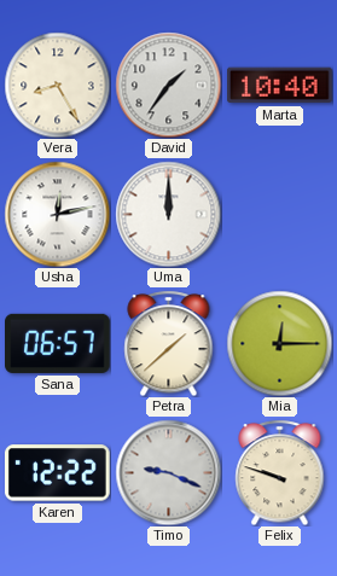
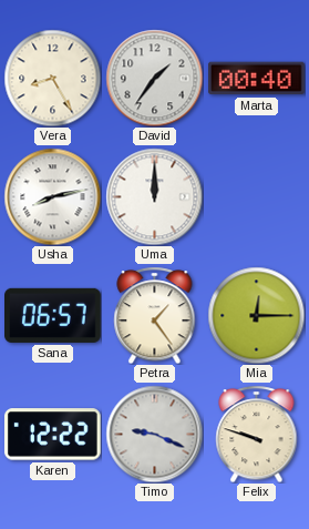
Marta: 10:40 -> 00:40 (257, 79)
Usha: 12:13 -> 8:13 (52, 196)
Petra: 1:38 -> 1:24 (155, 315)
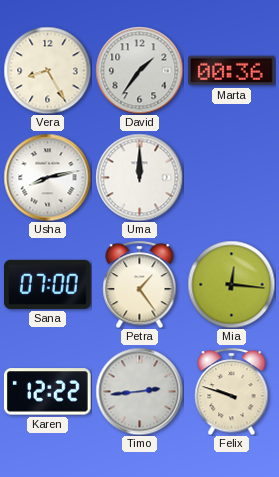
Marta: 00:40 -> 00:36 (232, 71)
Sana: 06:57 -> 07:00 (48, 284)
Mia: 12:15 -> 12:16 (231, 284)
Timo: 9:19 -> 2:44 (139, 391)
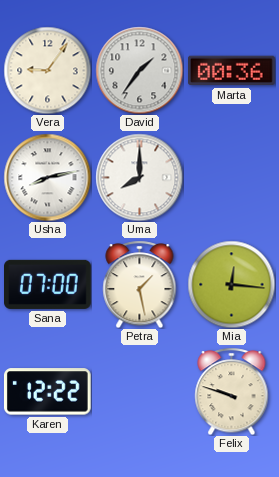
Vera: 8:25 -> 9:06 (47, 70)
Uma: 12:00 -> 8:00 (139, 177)
Petra: 1:24 -> 1:28 (140, 284)
Timo: 2:44 -> none (139, 391)
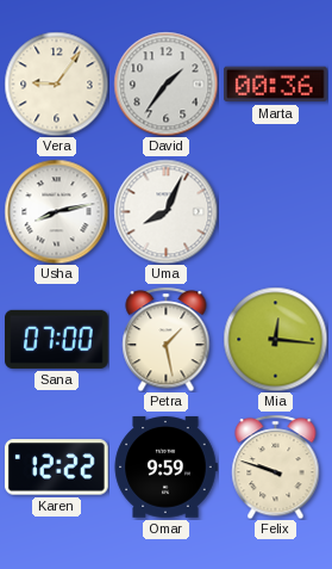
Uma: 8:00 -> 8:04 (165, 211)
Omar: none -> 9:59 (165, 468)
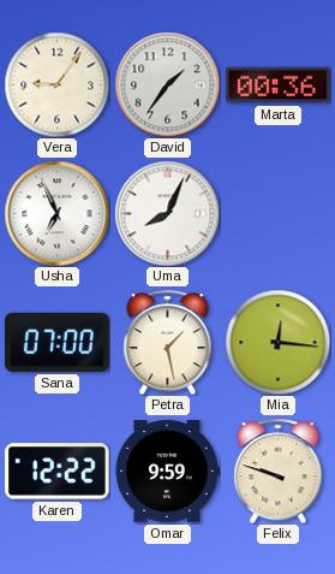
Usha: 8:13 -> 6:56 (56, 213)
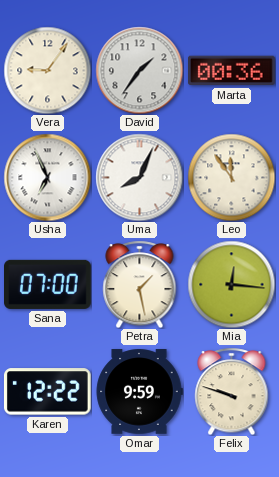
Leo: none -> 11:54 (231, 177)
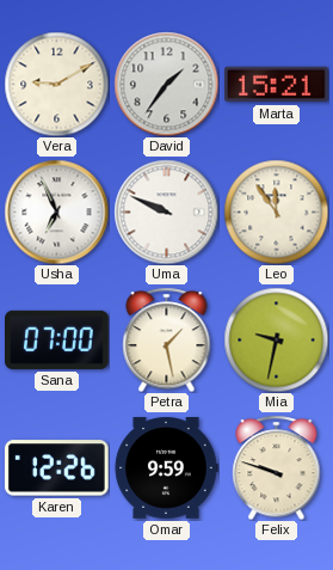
Vera: 9:06 -> 9:10 (56, 84)
Marta: 00:36 -> 15:21 (277, 85)
Uma: 8:04 -> 9:49 (166, 212)
Mia: 12:16 -> 9:32 (276, 339)
Karen: 12:22 -> 12:26 (56, 468)
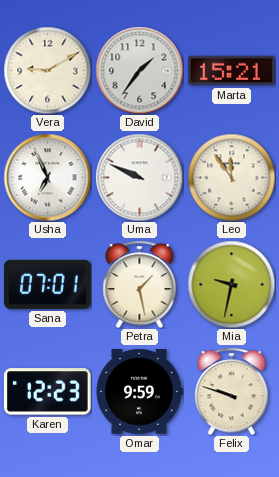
Sana: 07:00 -> 07:01 (48, 284)
Karen: 12:26 -> 12:23 (47, 392)
